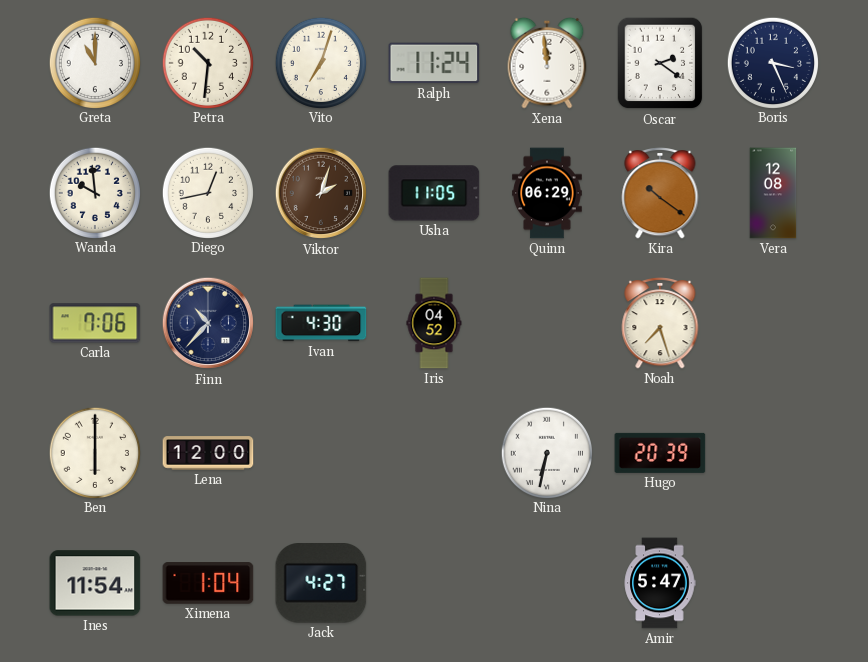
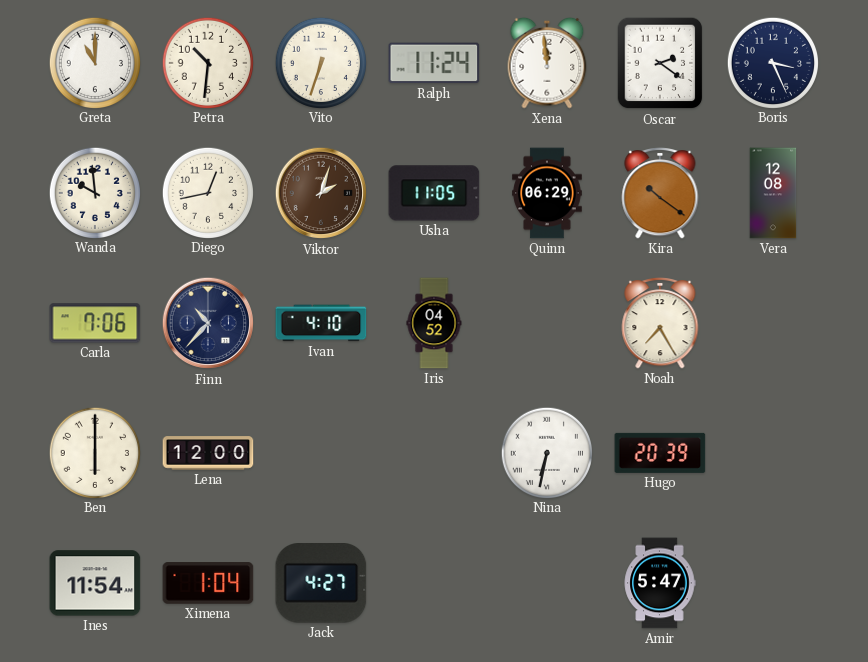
Vito: 7:03 -> 6:33 (320, 62)
Ivan: 4:30 -> 4:10 (321, 323)
Noah: 7:27 -> 7:25 (660, 324)
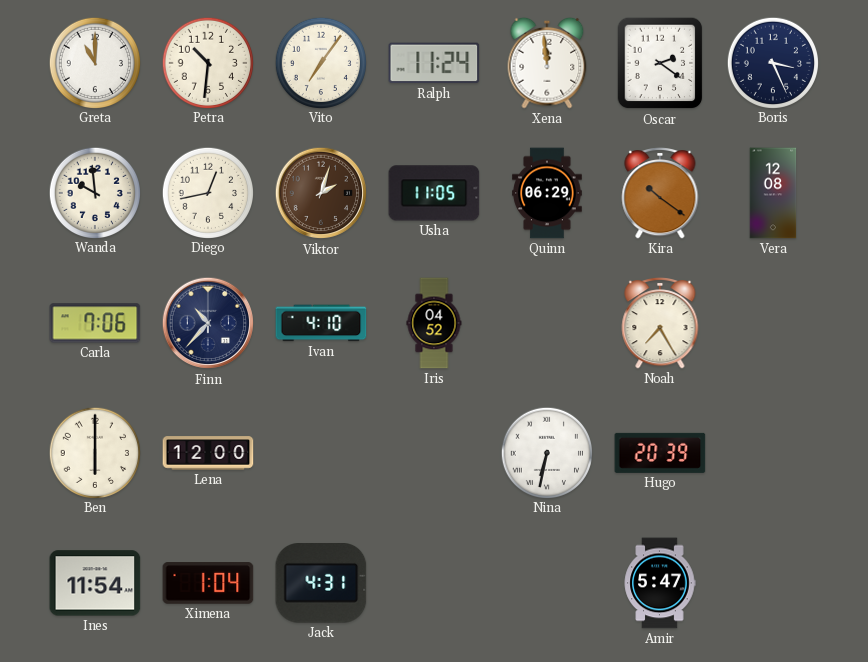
Vito: 6:33 -> 7:06 (320, 62)
Jack: 4:27 -> 4:31 (321, 584)
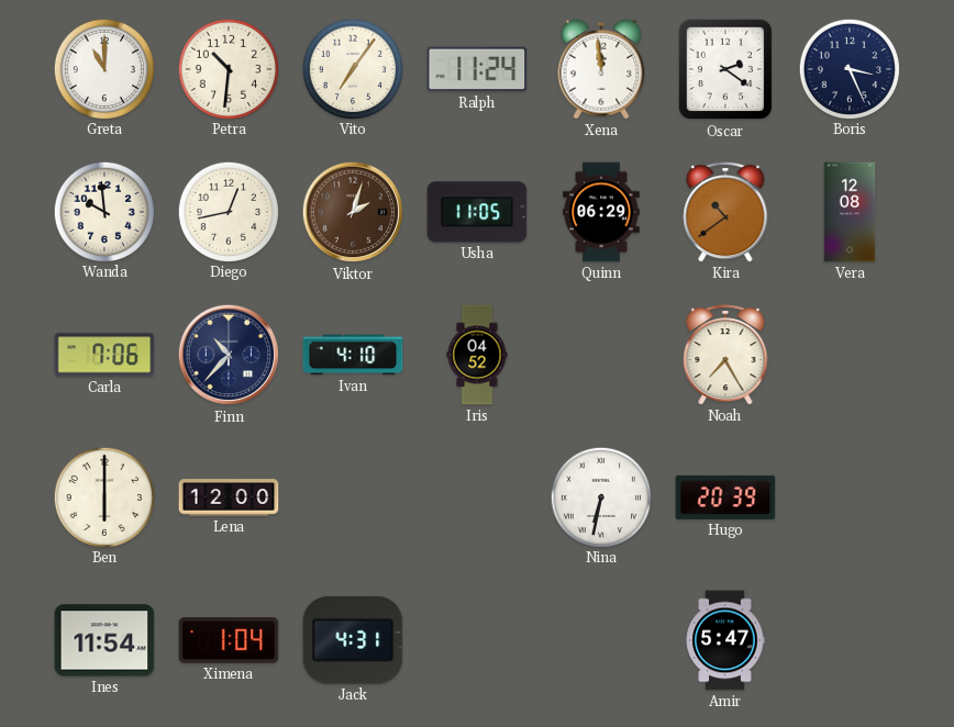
Kira: 10:21 -> 10:39 (725, 213)
